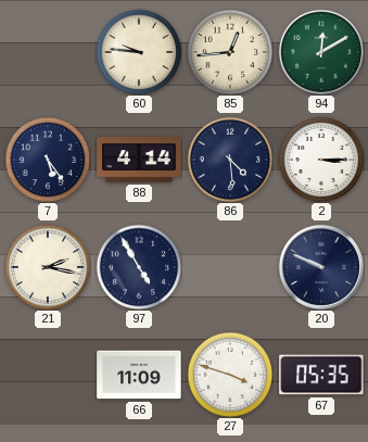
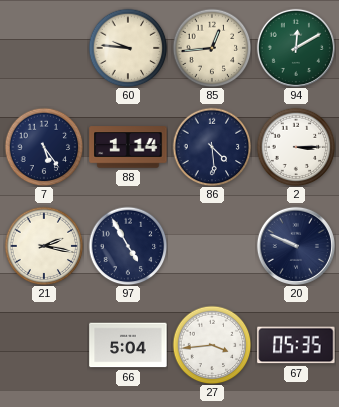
88: 4:14 -> 1:14 (128, 147)
66: 11:09 -> 5:04 (128, 345)
27: 3:48 -> 3:44 (212, 345)
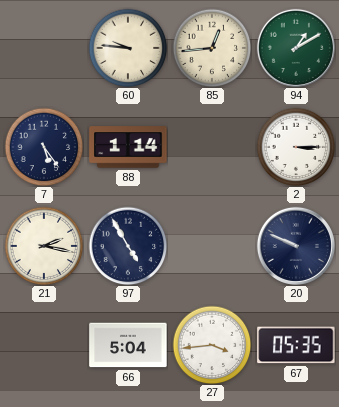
94: 12:10 -> 1:10 (296, 48)
86: 4:29 -> none (212, 147)
